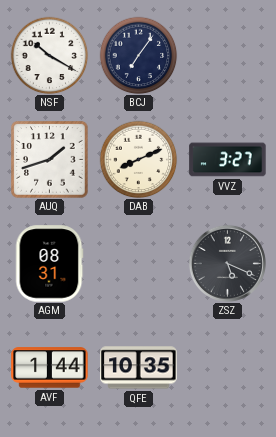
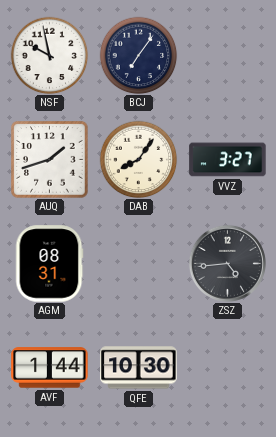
NSF: 10:20 -> 9:58 (49, 55)
DAB: 8:11 -> 8:06 (138, 159)
ZSZ: 5:19 -> 4:44 (227, 263)
QFE: 10:35 -> 10:30 (139, 368)
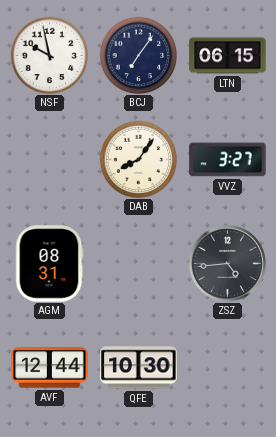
LTN: none -> 06:15 (228, 56)
AUQ: 1:42 -> none (50, 160)
AVF: 1:44 -> 12:44 (50, 368)
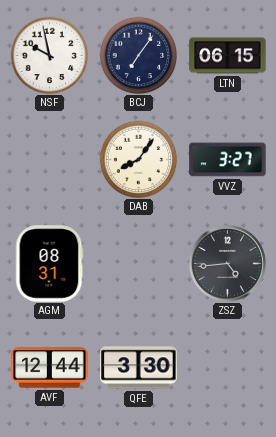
QFE: 10:30 -> 3:30 (139, 368)
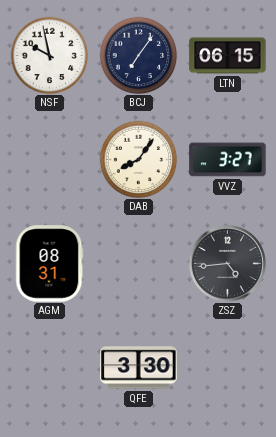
AVF: 12:44 -> none (50, 368)
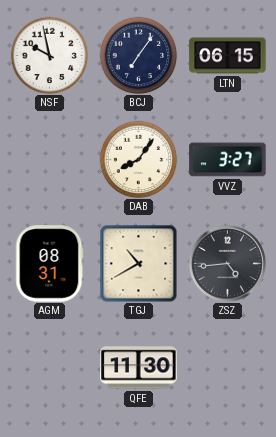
TGJ: none -> 10:40 (138, 263)
QFE: 3:30 -> 11:30 (139, 368)
